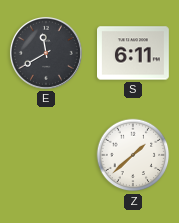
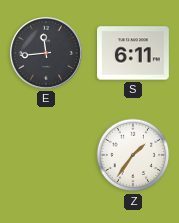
E: 11:40 -> 11:44 (46, 53)
Z: 1:38 -> 1:36 (133, 155)
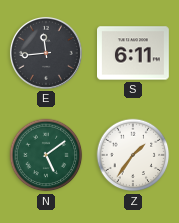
N: none -> 5:09 (46, 155)
